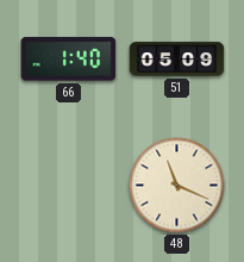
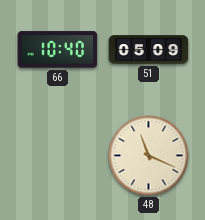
66: 1:40 -> 10:40 (58, 50)
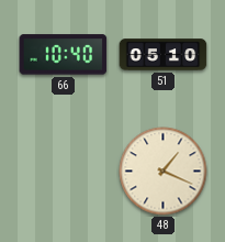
51: 05:09 -> 05:10 (164, 55)
48: 11:19 -> 1:19 (164, 172)
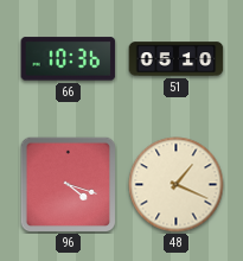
66: 10:40 -> 10:36 (69, 59)
96: none -> 4:18 (68, 184)
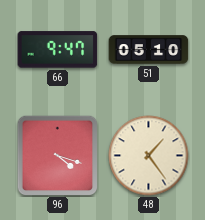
66: 10:36 -> 9:47 (58, 50)
48: 1:19 -> 1:24 (149, 156)
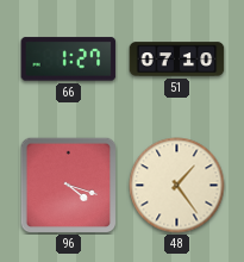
66: 9:47 -> 1:27 (69, 60)
51: 05:10 -> 07:10 (177, 60)
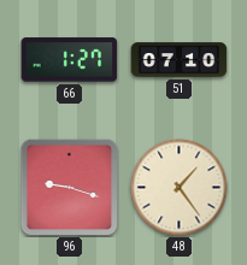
96: 4:18 -> 9:18 (69, 187)
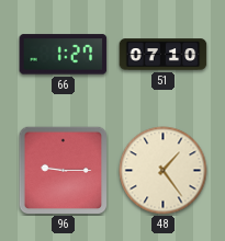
96: 9:18 -> 9:15 (63, 170)
